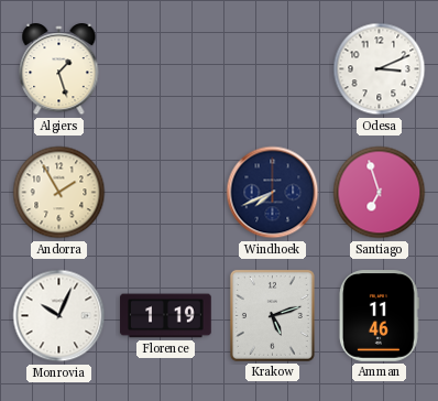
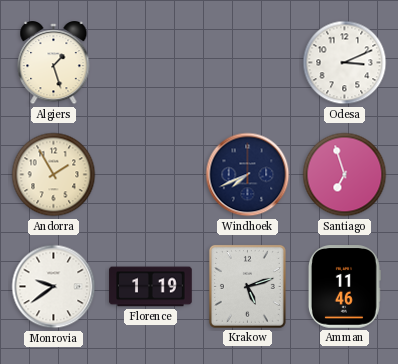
Monrovia: 10:04 -> 9:39 (54, 287)
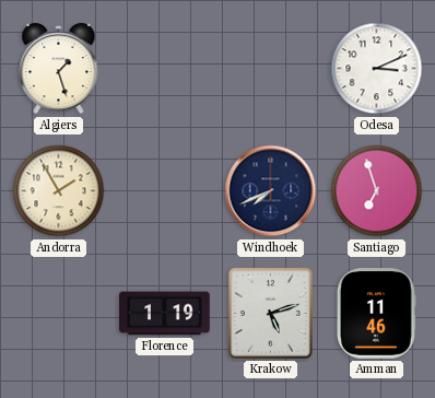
Monrovia: 9:39 -> none (54, 287)
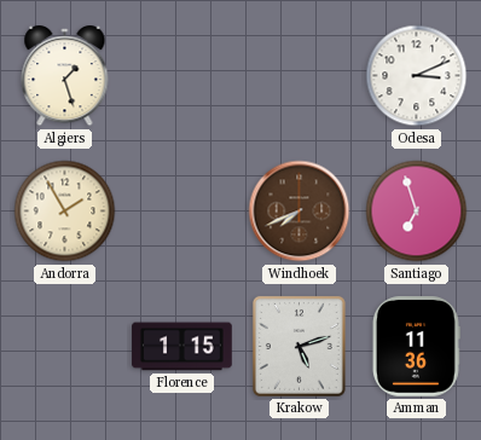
Windhoek dial: navy -> brown (300, 212)
Florence: 1:19 -> 1:15 (182, 347)
Amman: 11:46 -> 11:36 (416, 347)
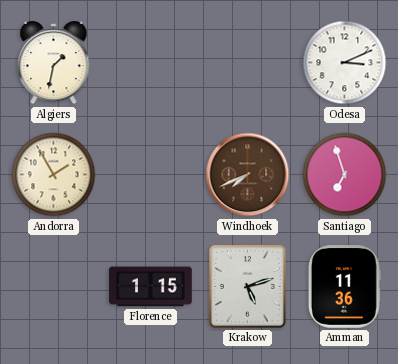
Algiers: 1:27 -> 1:32 (54, 64)
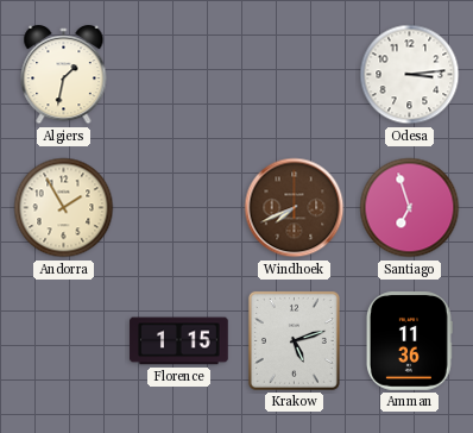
Odesa: 3:11 -> 3:14 (410, 75)
